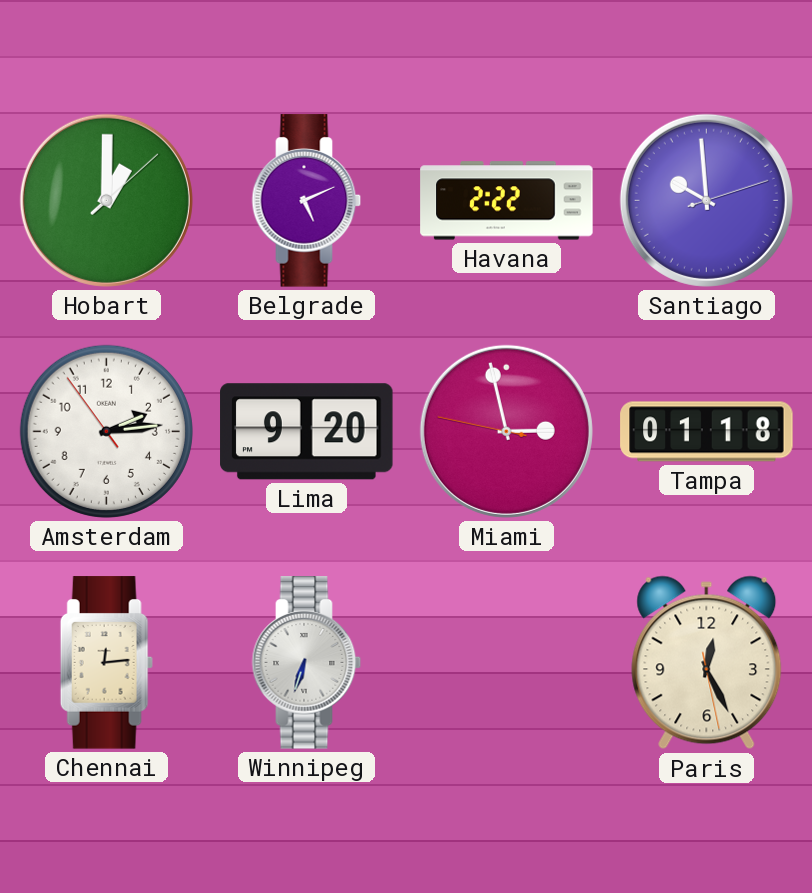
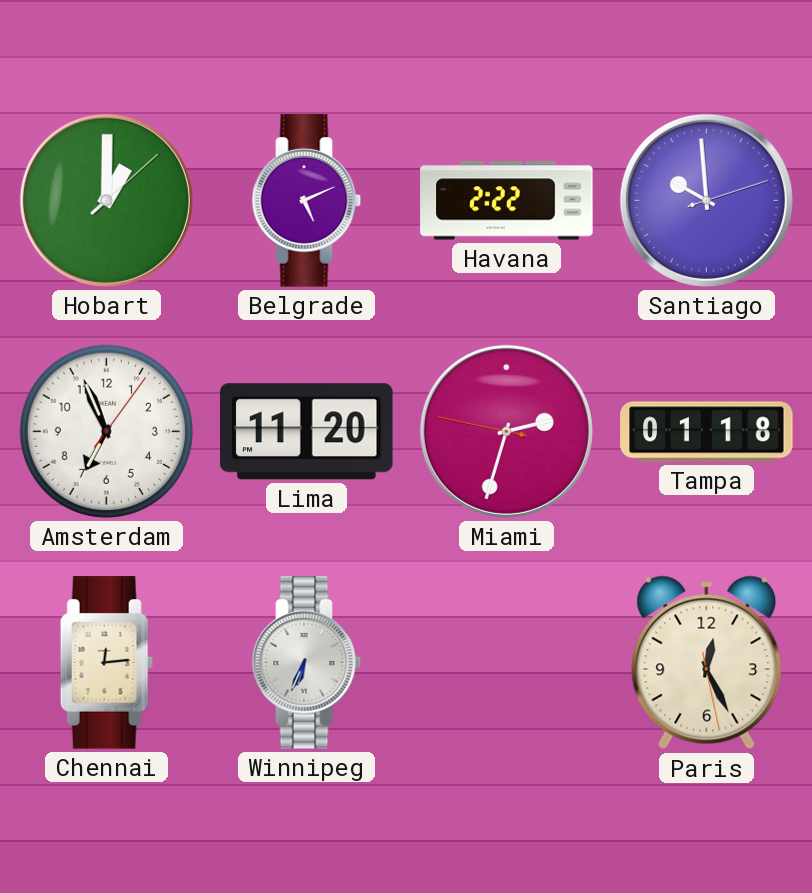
Amsterdam: 2:13 -> 6:56 (106, 431)
Lima: 9:20 -> 11:20 (307, 432)
Miami: 2:57 -> 2:32 (506, 431)
Winnipeg: 6:33 -> 6:34 (307, 663)
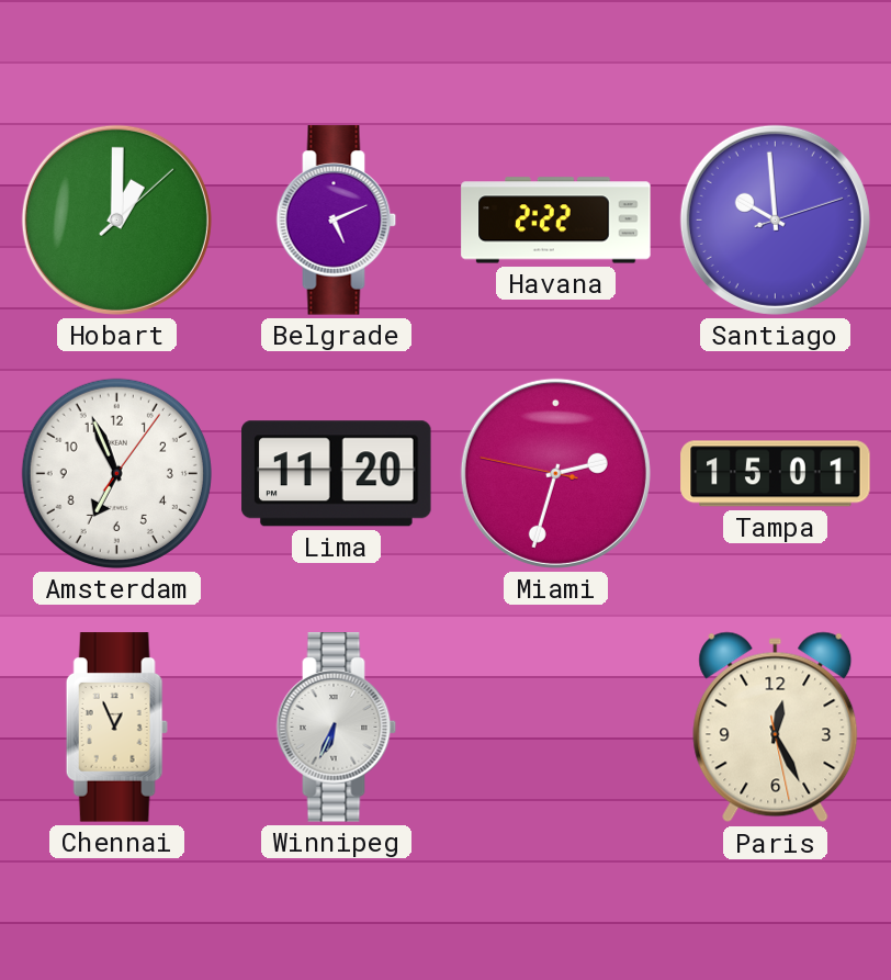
Tampa: 01:18 -> 15:01 (776, 474)
Chennai: 12:14 -> 12:56 (116, 728)
